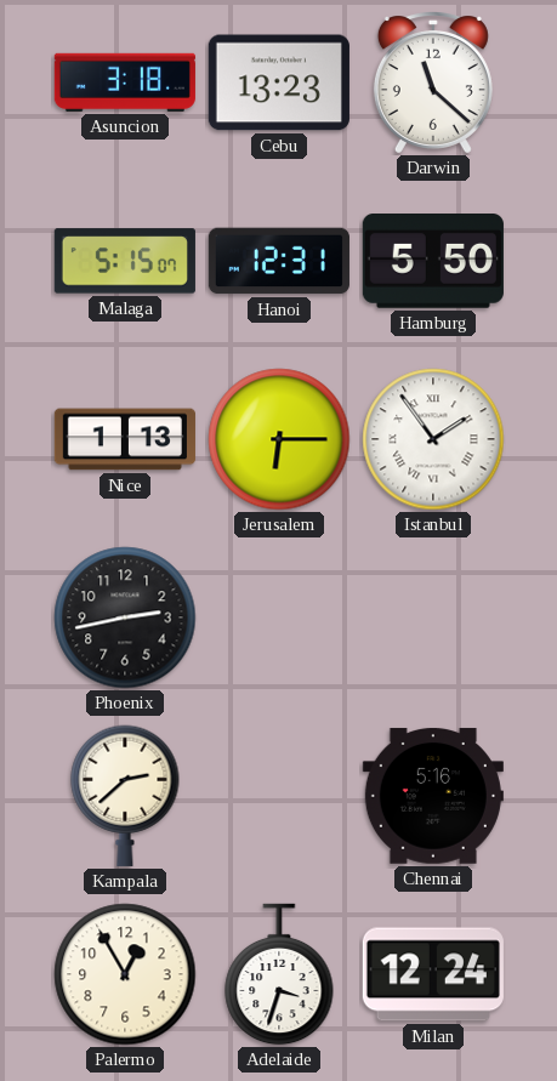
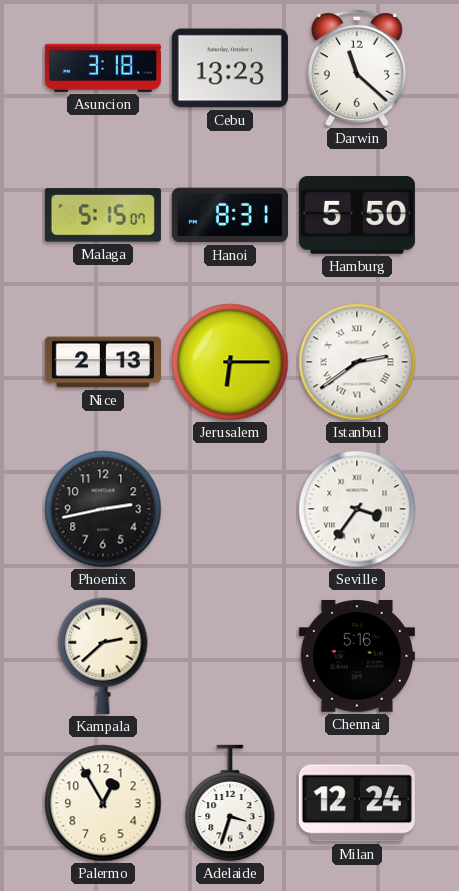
Hanoi: 12:31 -> 8:31 (230, 215)
Nice: 1:13 -> 2:13 (103, 362)
Istanbul: 1:54 -> 2:39 (357, 362)
Seville: none -> 3:36 (357, 509)
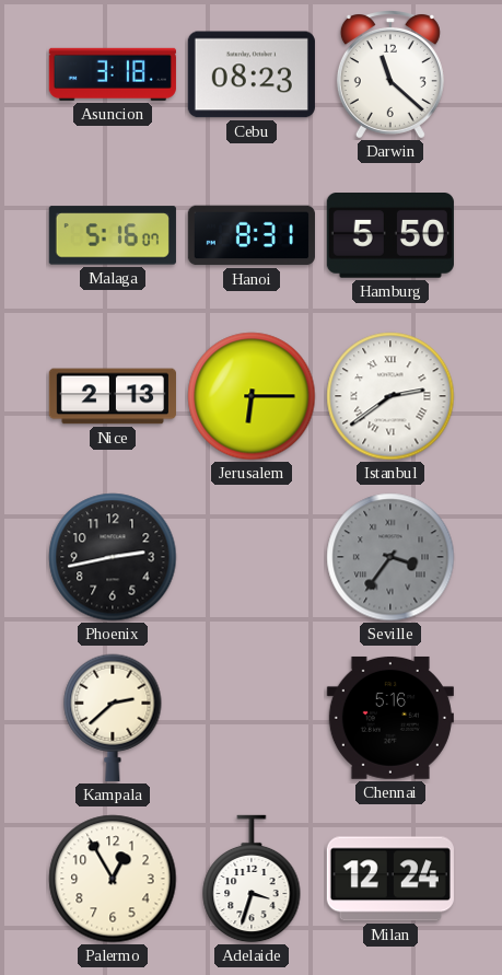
Cebu: 13:23 -> 08:23 (252, 74)
Malaga: 5:15 -> 5:16 (113, 235)
Seville dial: white -> grey (390, 557)
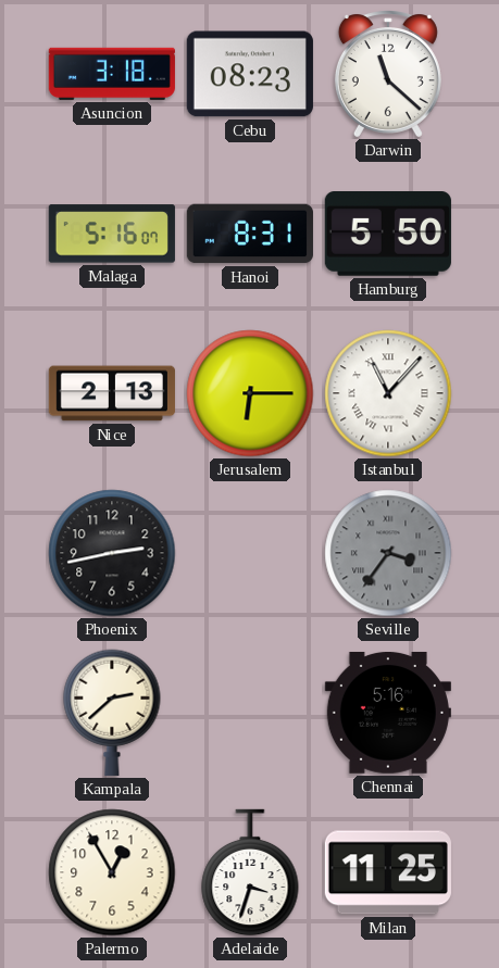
Istanbul: 2:39 -> 11:07 (388, 393)
Milan: 12:24 -> 11:25 (388, 872)
